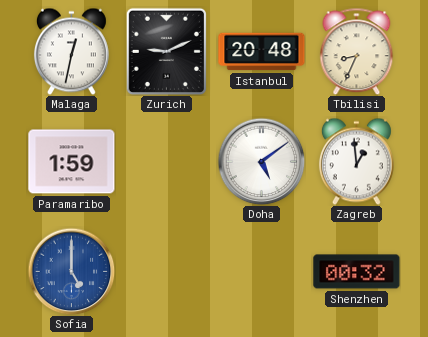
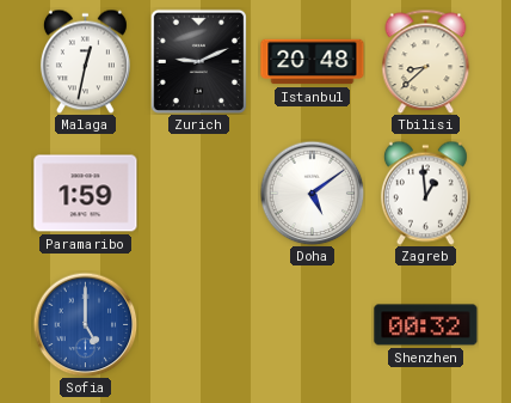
Tbilisi: 8:34 -> 8:38 (426, 61)
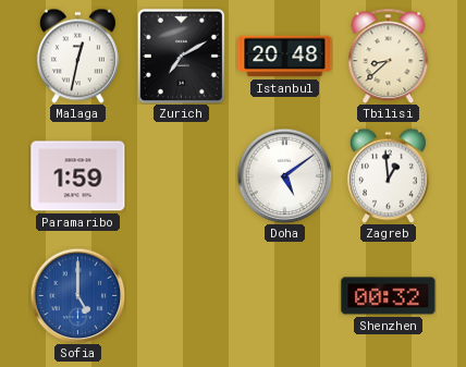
Zurich: 9:11 -> 7:10 (181, 56)
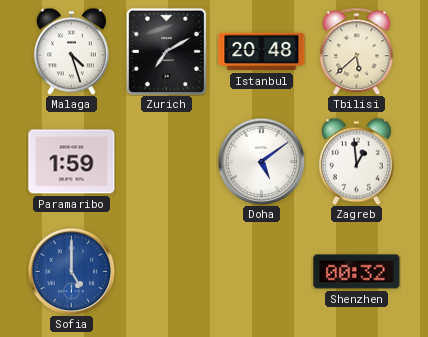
Malaga: 12:32 -> 4:27 (71, 51)
Tbilisi: 8:38 -> 5:38 (357, 51)
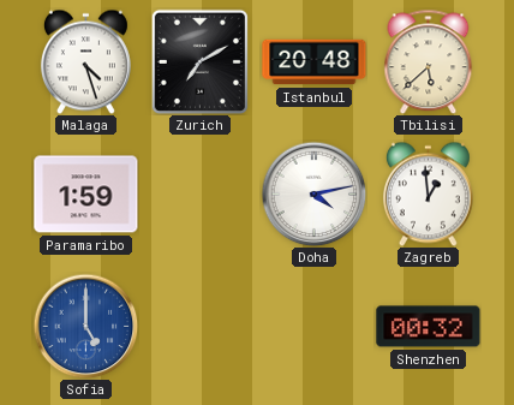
Doha: 5:09 -> 4:13 (313, 193)
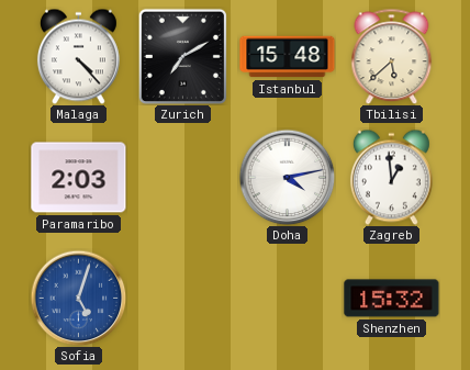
Malaga: 4:27 -> 4:23 (78, 56)
Istanbul: 20:48 -> 15:48 (288, 57)
Paramaribo: 1:59 -> 2:03 (79, 178)
Sofia: 5:00 -> 5:03 (78, 298)
Shenzhen: 00:32 -> 15:32 (392, 299)
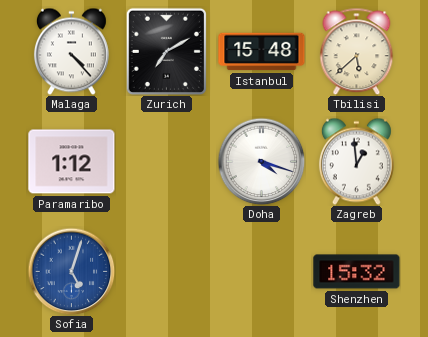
Paramaribo: 2:03 -> 1:12 (72, 162)
Doha: 4:13 -> 4:18 (261, 161)
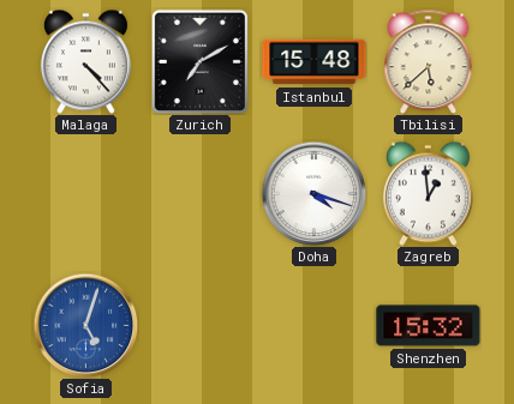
Paramaribo: 1:12 -> none (72, 162)
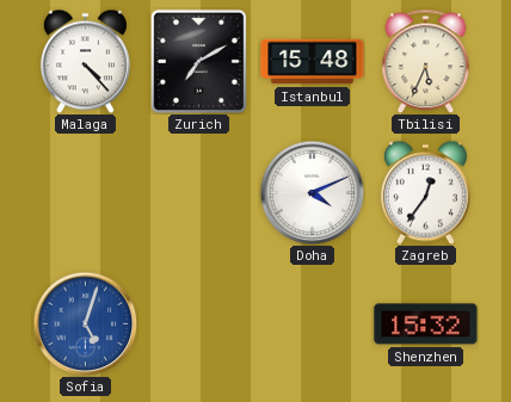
Tbilisi: 5:38 -> 5:34 (426, 61)
Doha: 4:18 -> 4:11 (312, 192)
Zagreb: 12:59 -> 12:36 (425, 192)
